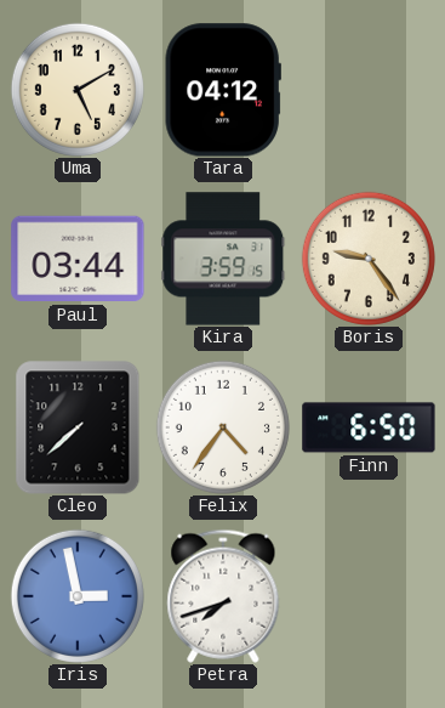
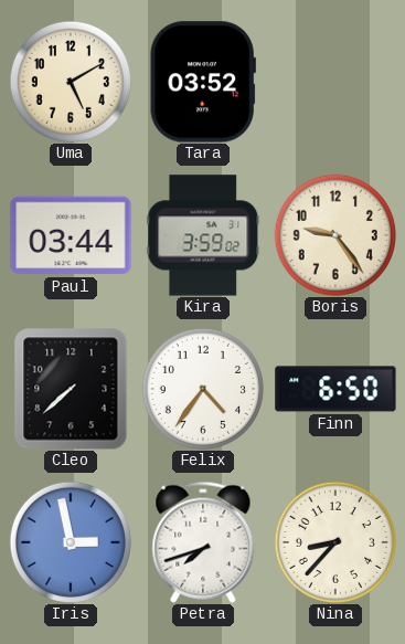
Tara: 04:12 -> 03:52 (203, 82)
Kira: 3:59:15 -> 3:59:02 (203, 235)
Nina: none -> 8:37 (335, 542)
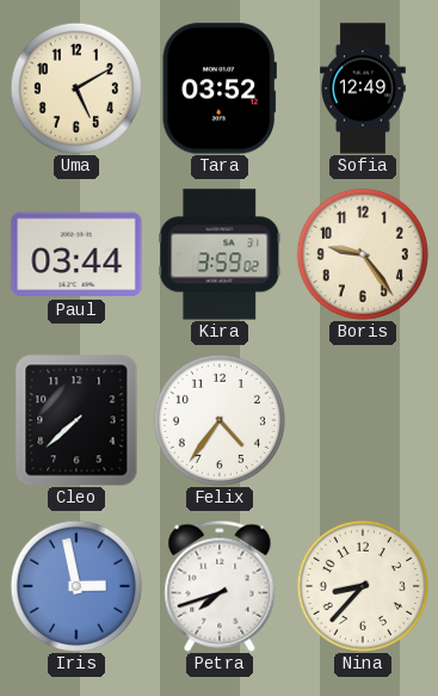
Sofia: none -> 12:49 (364, 88)
Finn: 6:50 -> none (335, 389)
